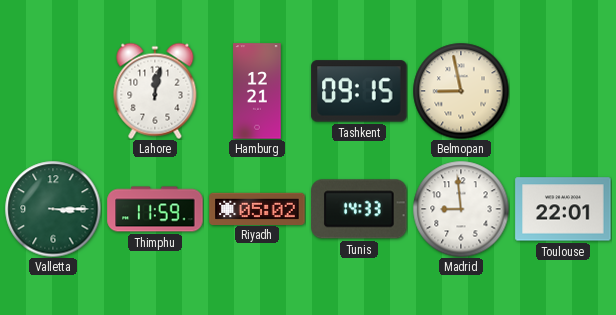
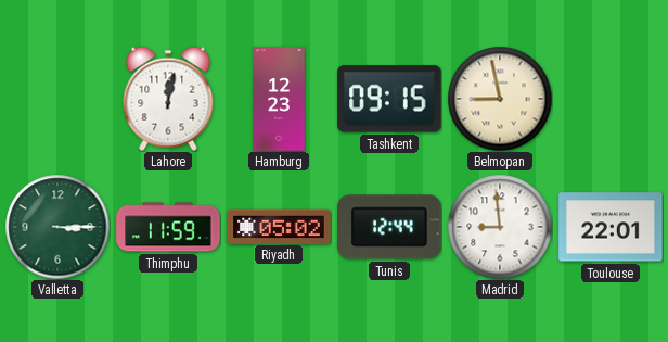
Hamburg: 12:21 -> 12:23 (279, 99)
Tunis: 14:33 -> 12:44 (389, 227)
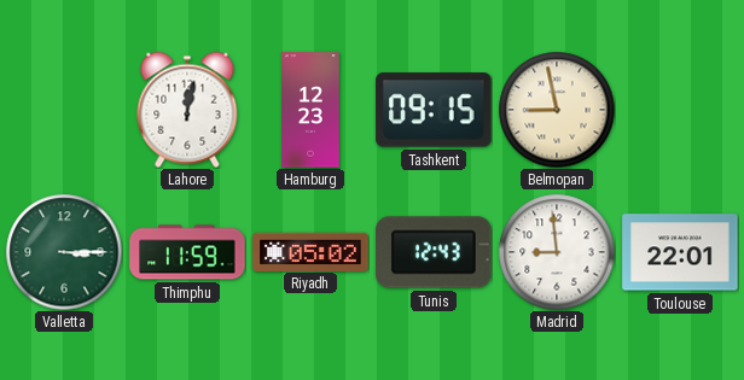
Tunis: 12:44 -> 12:43 (434, 252)
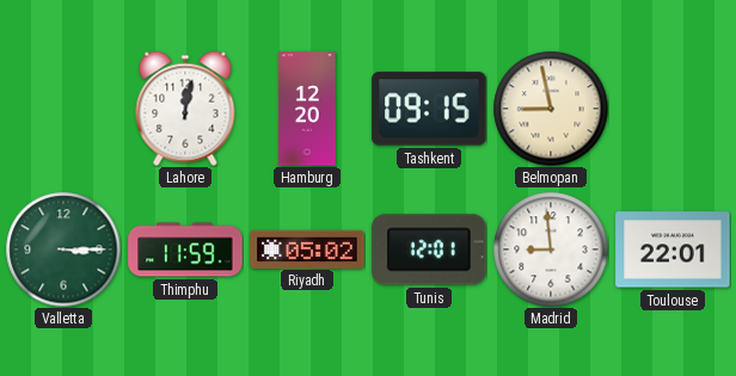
Hamburg: 12:23 -> 12:20 (307, 109)
Tunis: 12:43 -> 12:01 (429, 249)
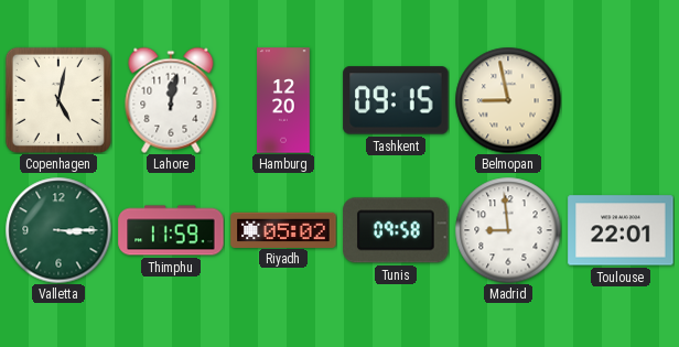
Copenhagen: none -> 5:02 (58, 100)
Tunis: 12:01 -> 09:58 (396, 230)
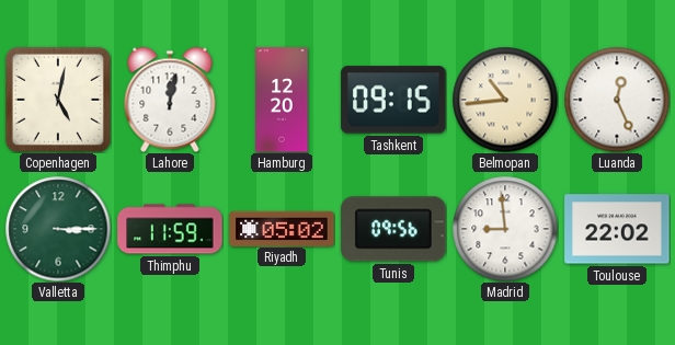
Belmopan: 8:58 -> 10:44 (505, 100)
Luanda: none -> 12:26 (617, 100)
Tunis: 09:58 -> 09:56 (393, 229)
Toulouse: 22:01 -> 22:02 (617, 229)
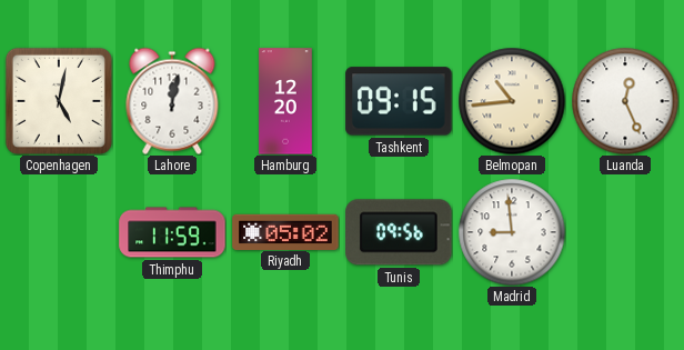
Valletta: 3:15 -> none (58, 229)
Toulouse: 22:02 -> none (617, 229)
